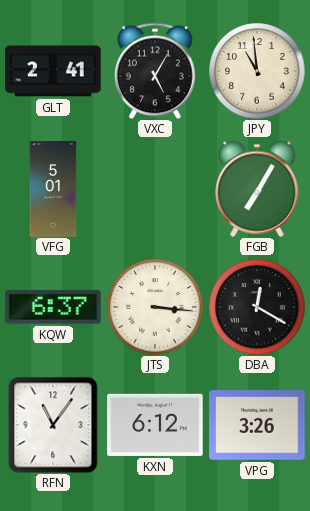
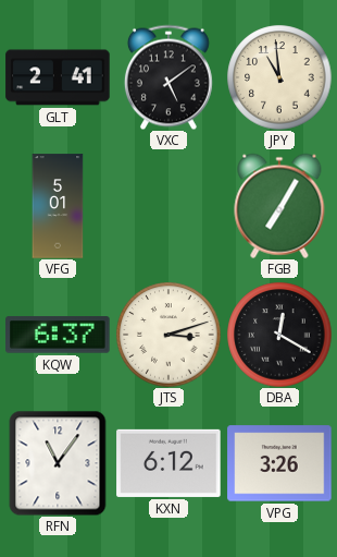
VXC: 5:05 -> 5:09 (168, 77)
JTS: 3:16 -> 3:12 (168, 335)
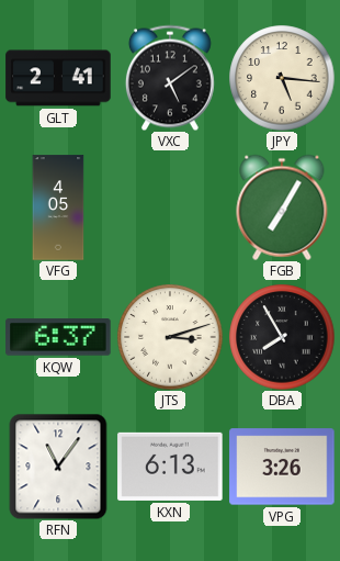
JPY: 10:59 -> 5:16 (282, 78)
VFG: 5:01 -> 4:05 (58, 207)
DBA: 12:20 -> 7:55 (282, 337)
KXN: 6:12 -> 6:13 (170, 467)
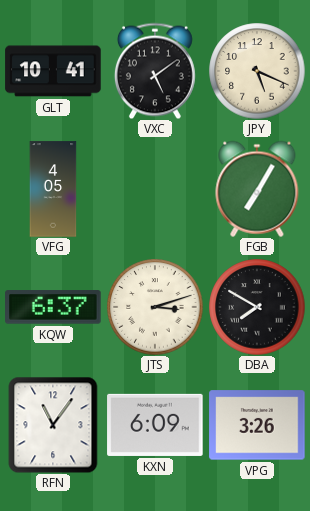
GLT: 2:41 -> 10:41 (53, 71)
JPY: 5:16 -> 5:19 (257, 71)
DBA: 7:55 -> 7:50 (257, 307)
KXN: 6:13 -> 6:09 (155, 425)
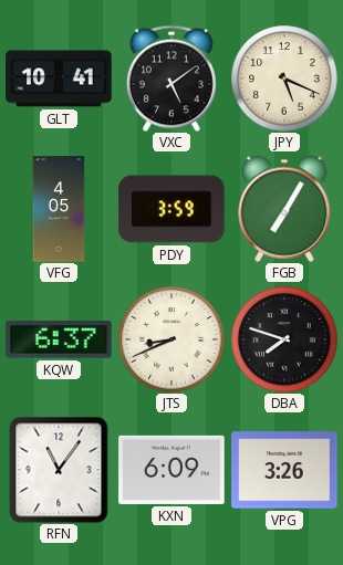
PDY: none -> 3:59 (171, 209)
JTS: 3:12 -> 8:41 (171, 339)
DBA: 7:50 -> 7:48 (284, 339)
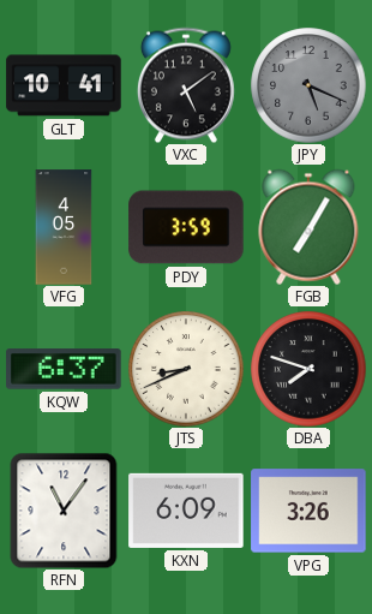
JPY dial: cream -> grey (308, 85)
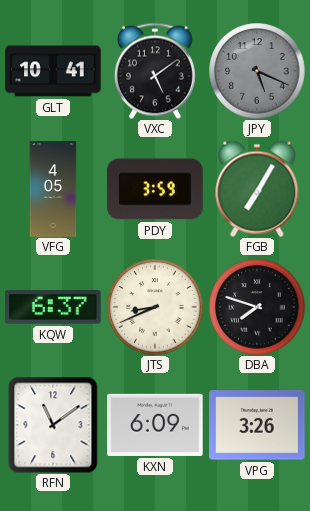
RFN: 11:06 -> 11:09 (53, 425)
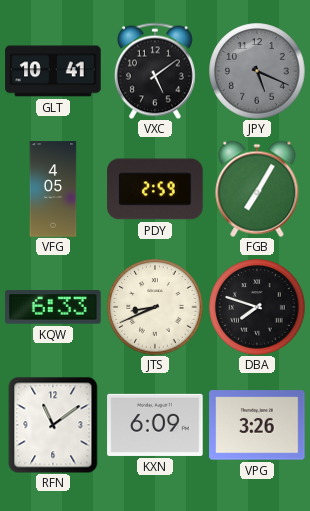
PDY: 3:59 -> 2:59 (155, 189)
KQW: 6:37 -> 6:33 (53, 307)
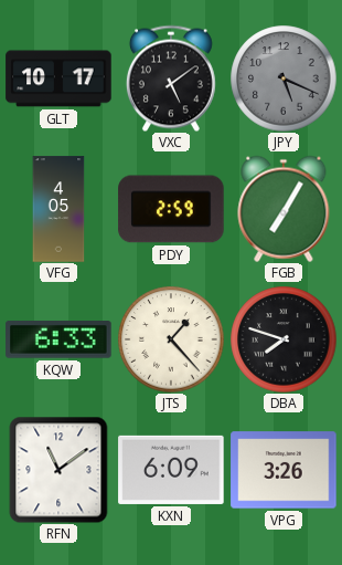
GLT: 10:41 -> 10:17 (58, 79)
JTS: 8:41 -> 1:23 (171, 339)
